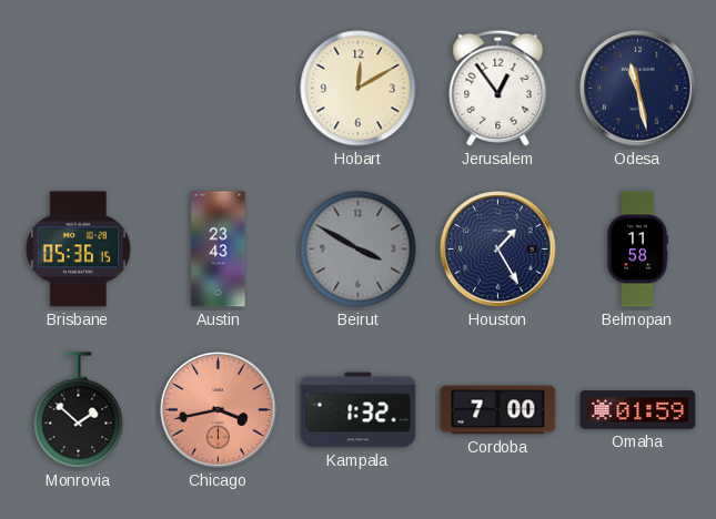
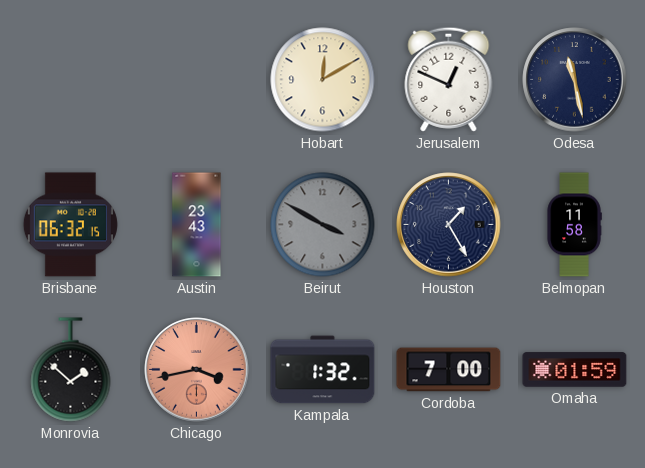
Jerusalem: 12:54 -> 12:49 (449, 79)
Brisbane: 05:36 -> 06:32 (70, 225)
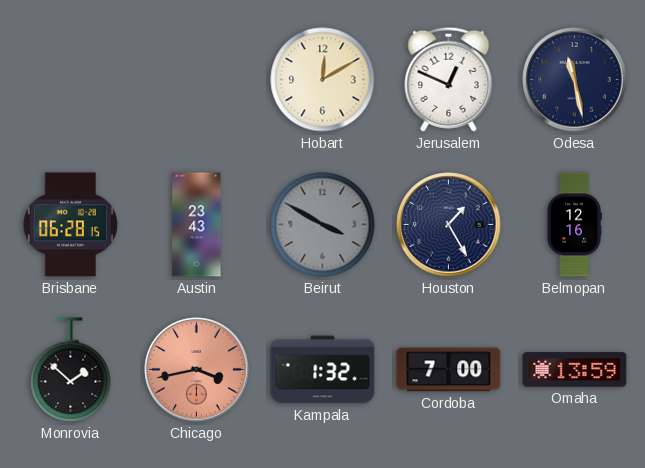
Brisbane: 06:32 -> 06:28 (70, 225)
Belmopan: 11:58 -> 12:16 (574, 225)
Omaha: 01:59 -> 13:59 (575, 370)
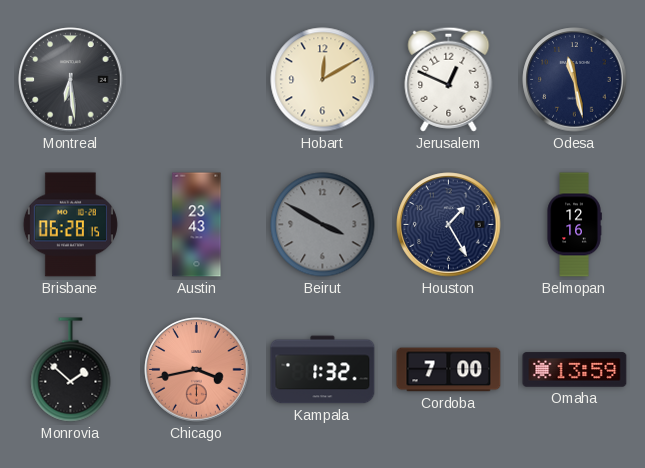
Montreal: none -> 6:29 (71, 80)
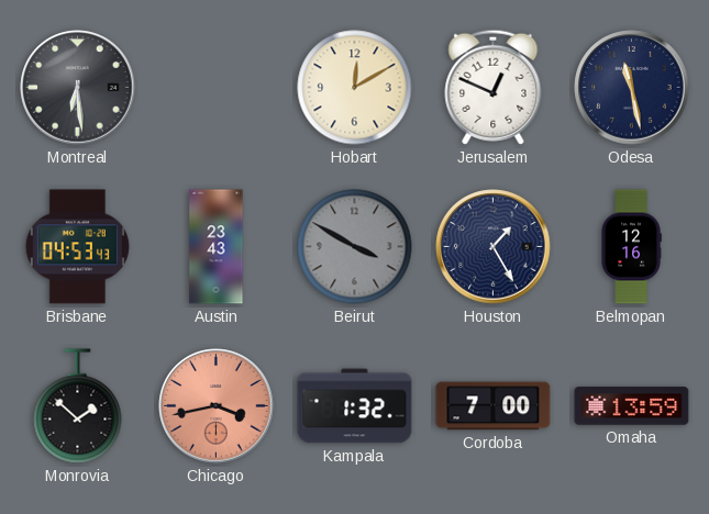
Brisbane: 06:28 -> 04:53 (77, 247)
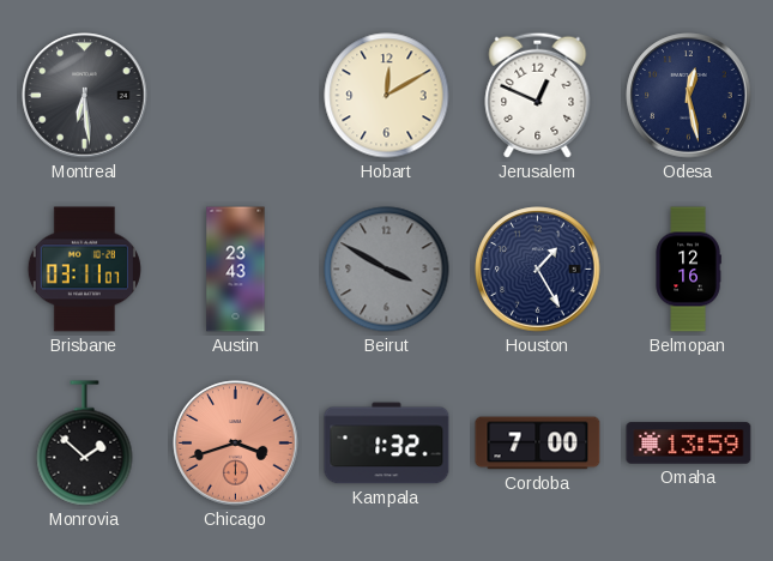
Odesa: 11:28 -> 12:28 (689, 96)
Brisbane: 04:53 -> 03:11 (84, 270)
Chicago: 3:43 -> 3:42 (236, 444)
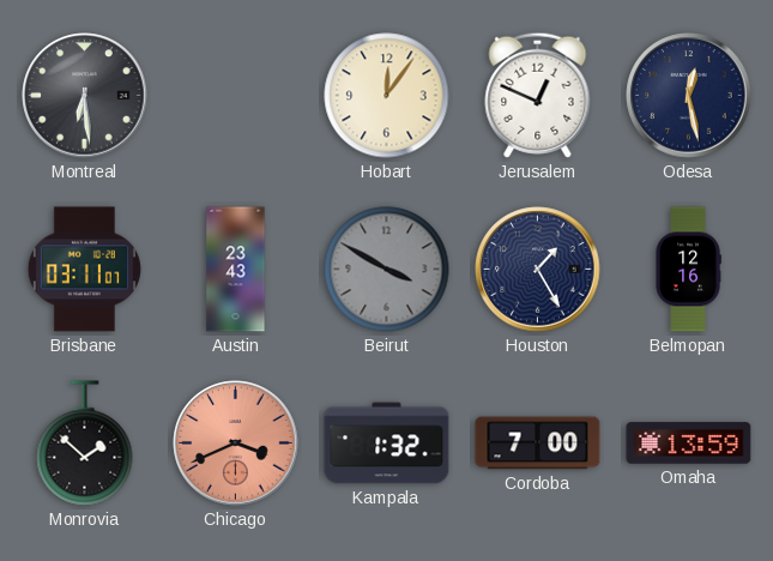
Hobart: 12:10 -> 12:06 (387, 96)
Chicago: 3:42 -> 3:41 (236, 444)
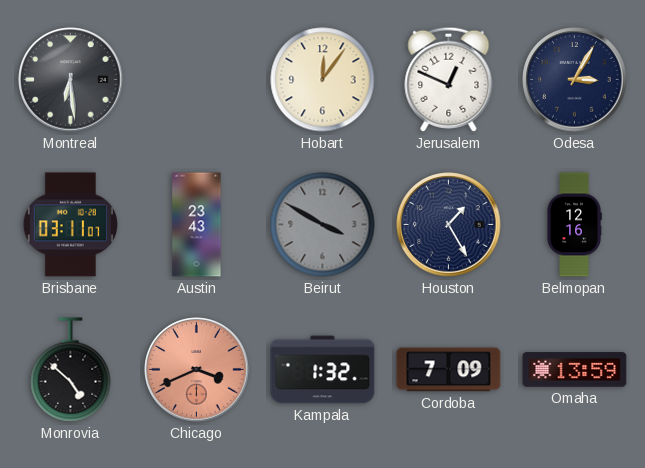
Odesa: 12:28 -> 3:05 (575, 80)
Monrovia: 1:52 -> 4:52 (71, 370)
Cordoba: 7:00 -> 7:09 (449, 370)
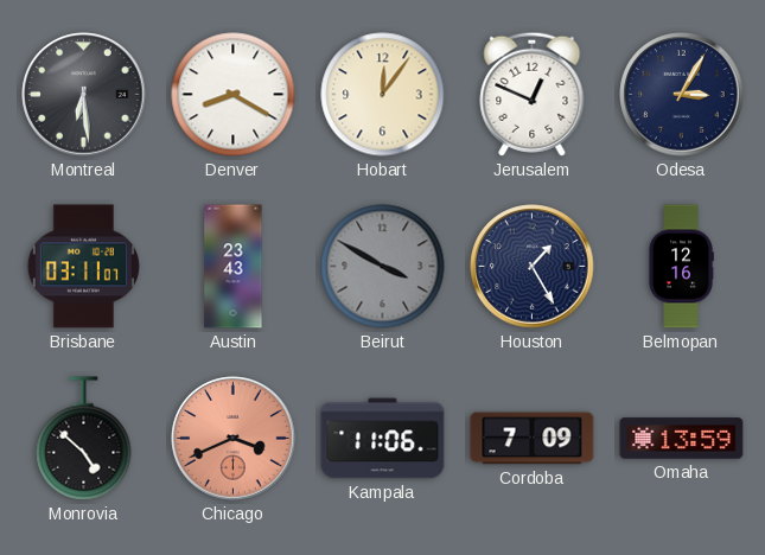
Denver: none -> 8:20 (234, 95)
Kampala: 1:32 -> 11:06 (383, 439)
